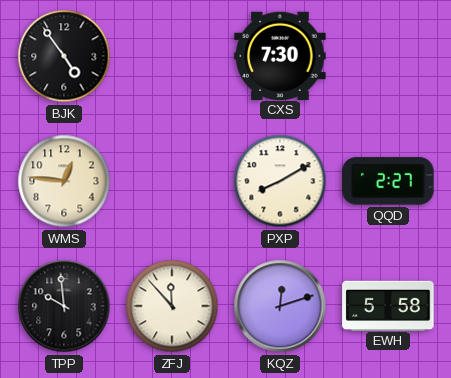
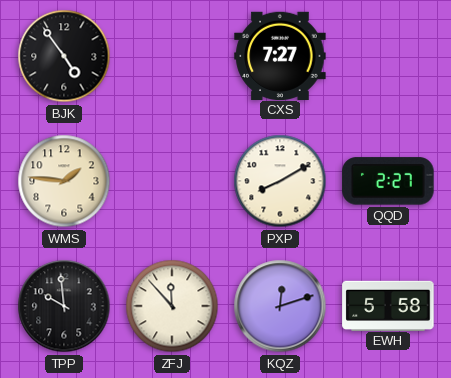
CXS: 7:30 -> 7:27 (280, 55)
WMS: 12:46 -> 1:46 (64, 181)
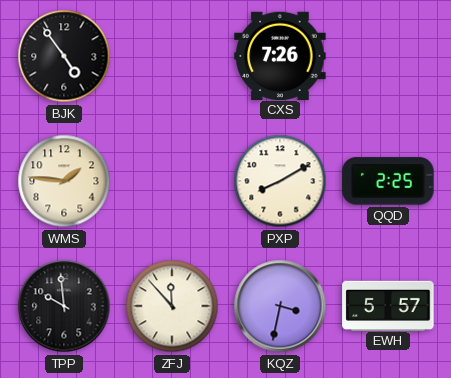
CXS: 7:27 -> 7:26 (280, 55)
QQD: 2:27 -> 2:25 (388, 181)
KQZ: 12:12 -> 3:32 (280, 306)
EWH: 5:58 -> 5:57 (388, 305)
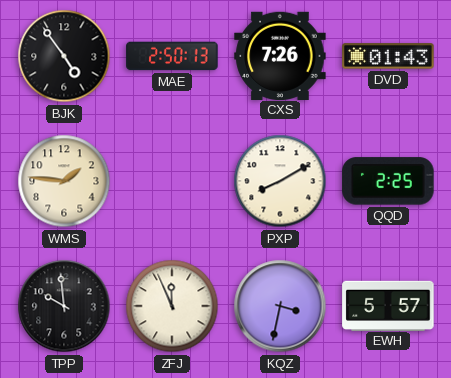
MAE: none -> 2:50 (172, 56)
DVD: none -> 01:43 (388, 56)
ZFJ: 11:53 -> 11:56 (172, 306)
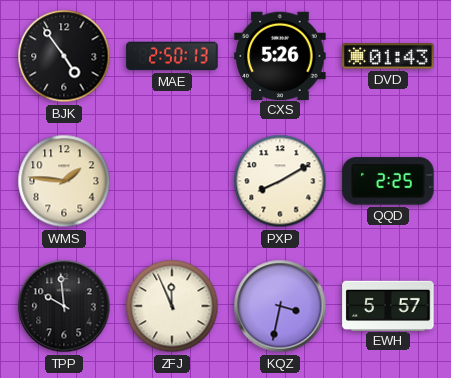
CXS: 7:26 -> 5:26 (280, 55)
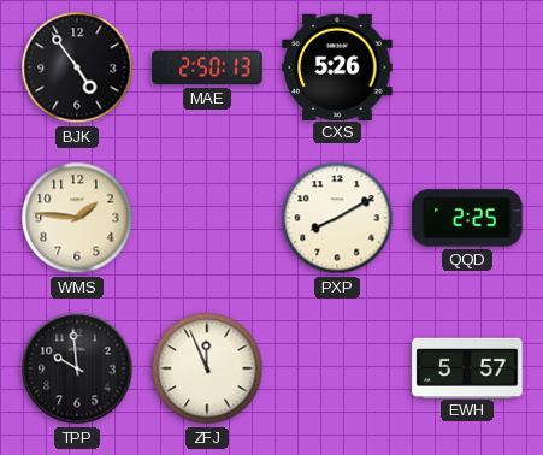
DVD: 01:43 -> none (388, 56)
KQZ: 3:32 -> none (280, 306)
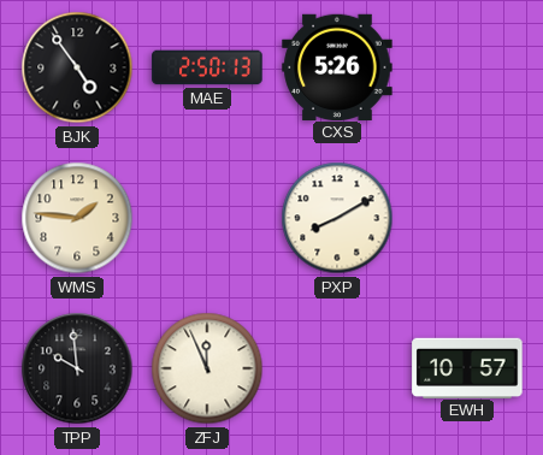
QQD: 2:25 -> none (467, 218)
EWH: 5:57 -> 10:57 (467, 367)
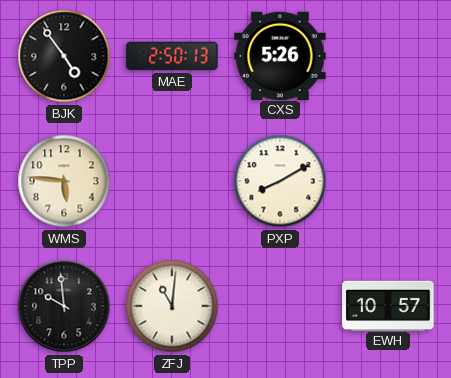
WMS: 1:46 -> 5:46 (64, 181)
ZFJ: 11:56 -> 11:01 (172, 306)
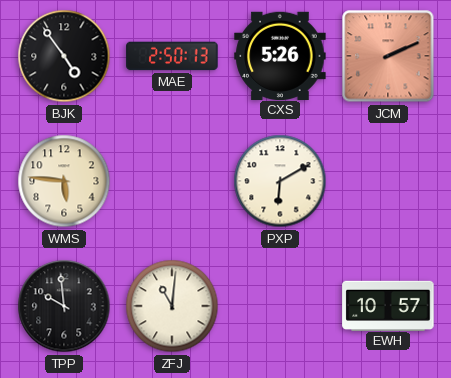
JCM: none -> 2:11 (388, 56)
PXP: 8:10 -> 6:10 (280, 181)
